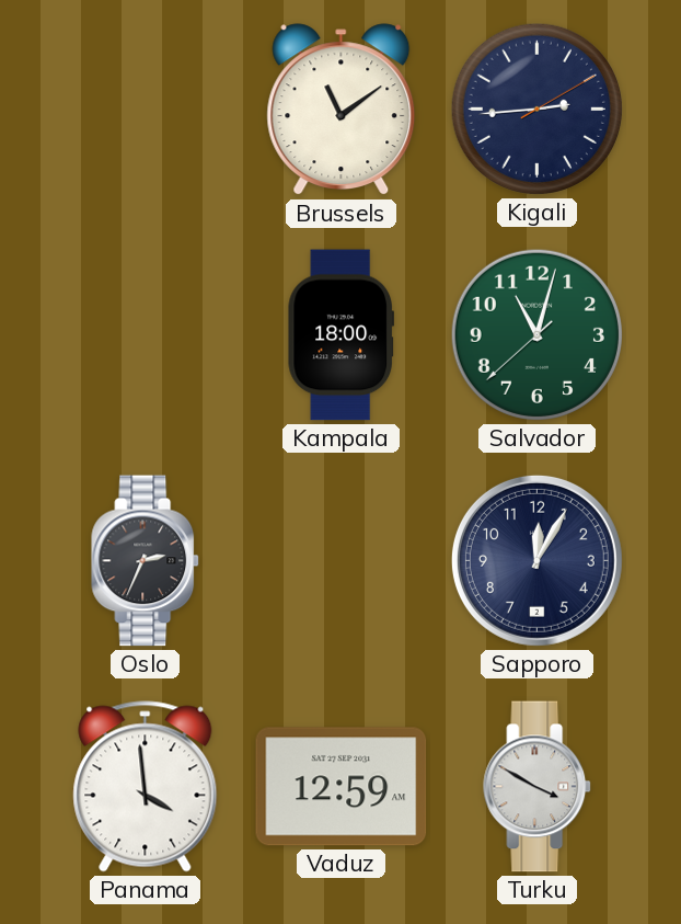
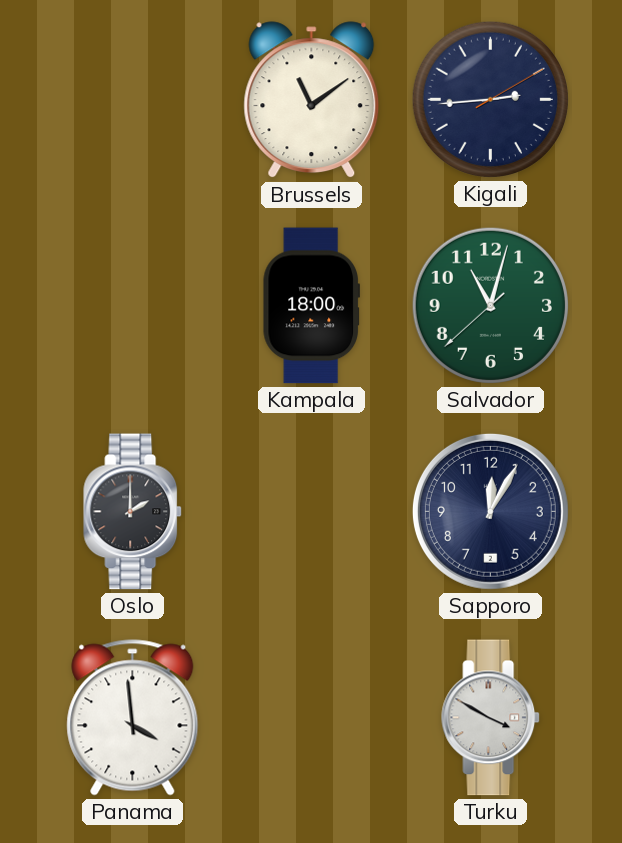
Oslo: 2:34 -> 2:00 (133, 512)
Vaduz: 12:59 -> none (342, 787)
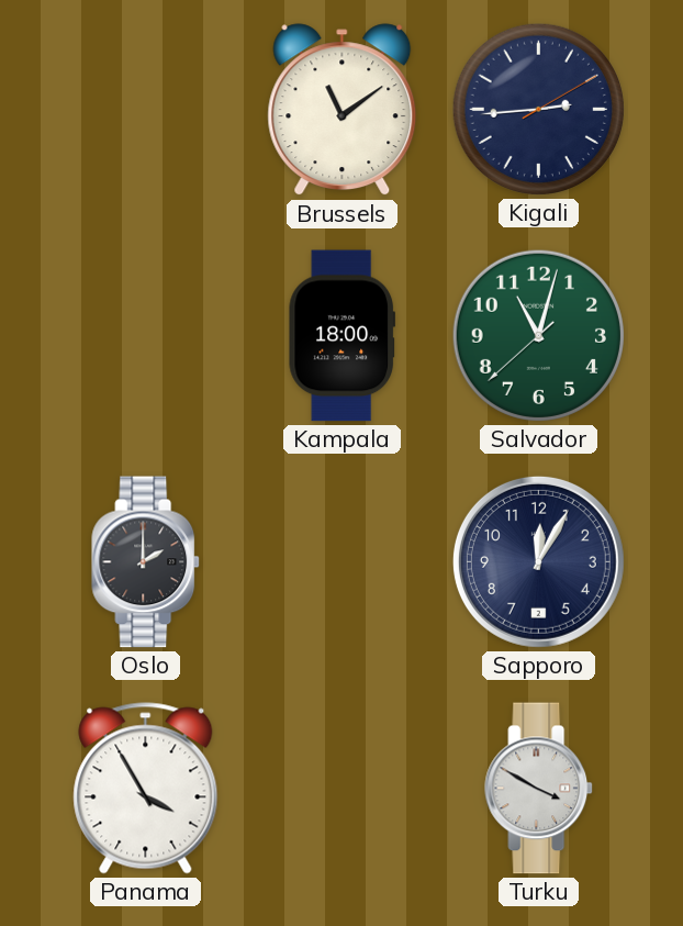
Panama: 3:59 -> 3:55 (146, 789)
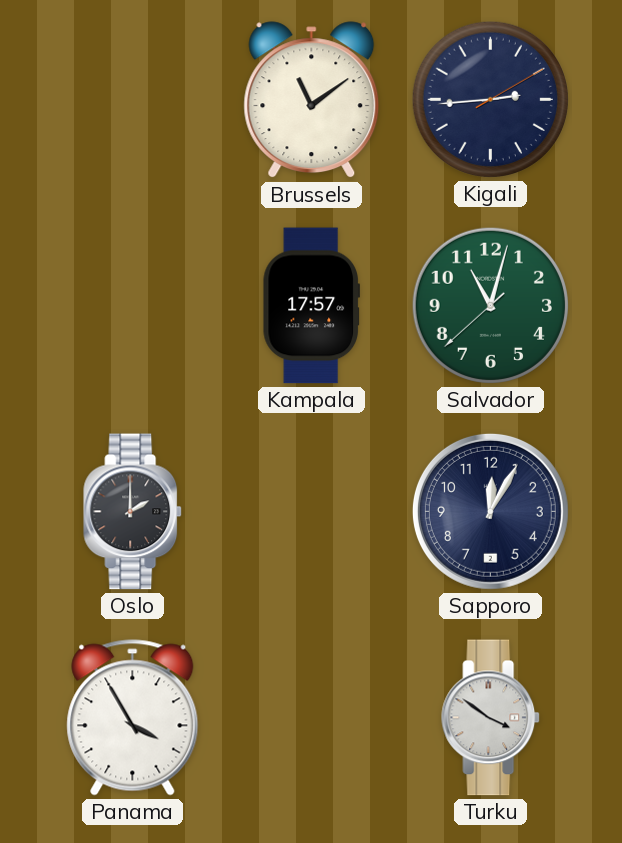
Kampala: 18:00 -> 17:57 (311, 306)
Turku: 3:50 -> 3:51 (491, 718)
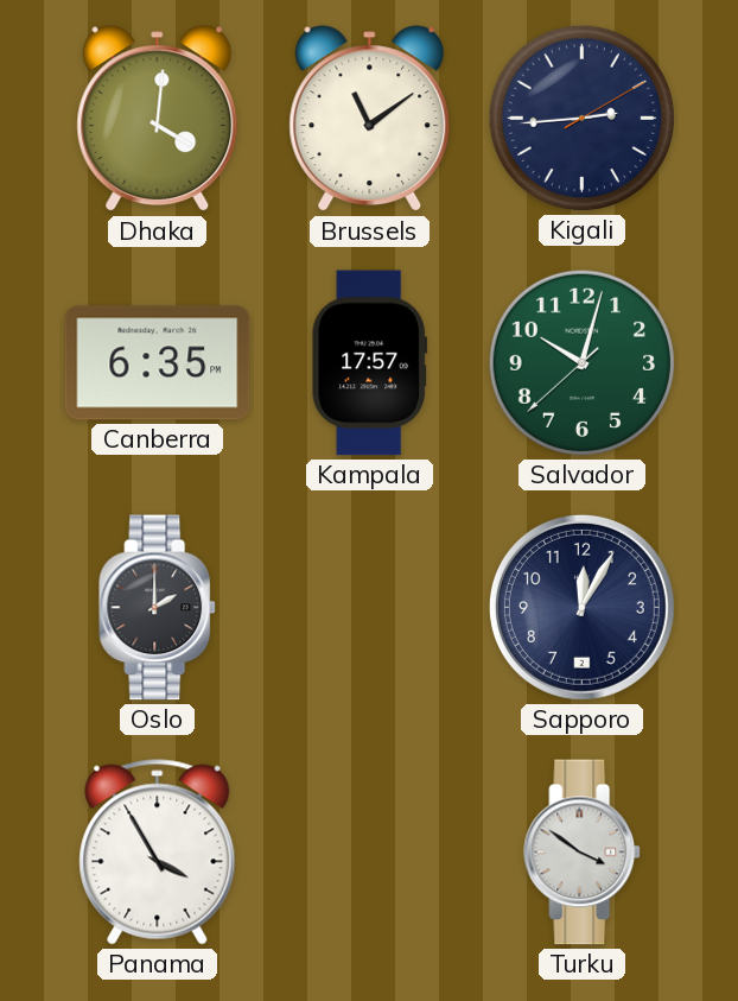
Dhaka: none -> 4:01 (158, 119)
Canberra: none -> 6:35 (158, 363)
Salvador: 11:02 -> 10:02 (581, 362)
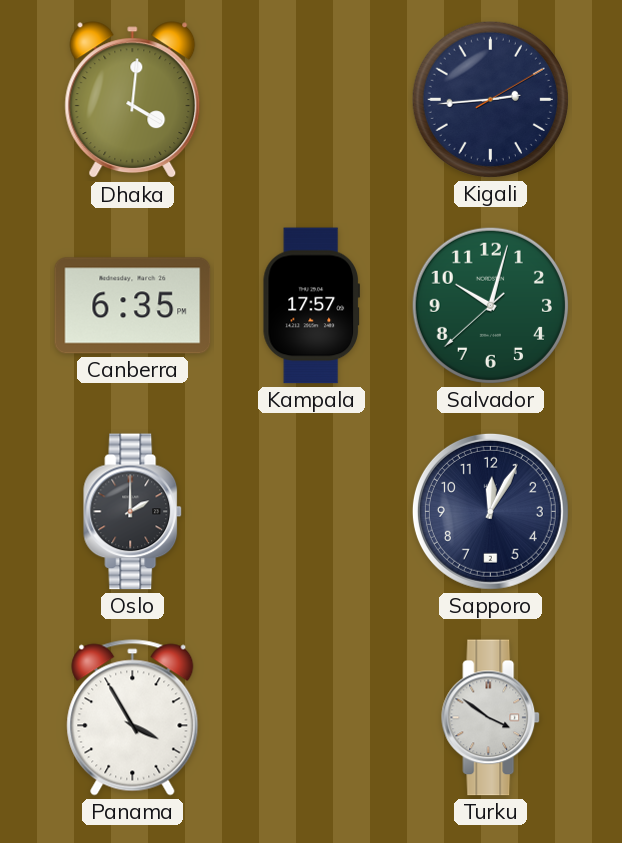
Brussels: 11:09 -> none (370, 119)
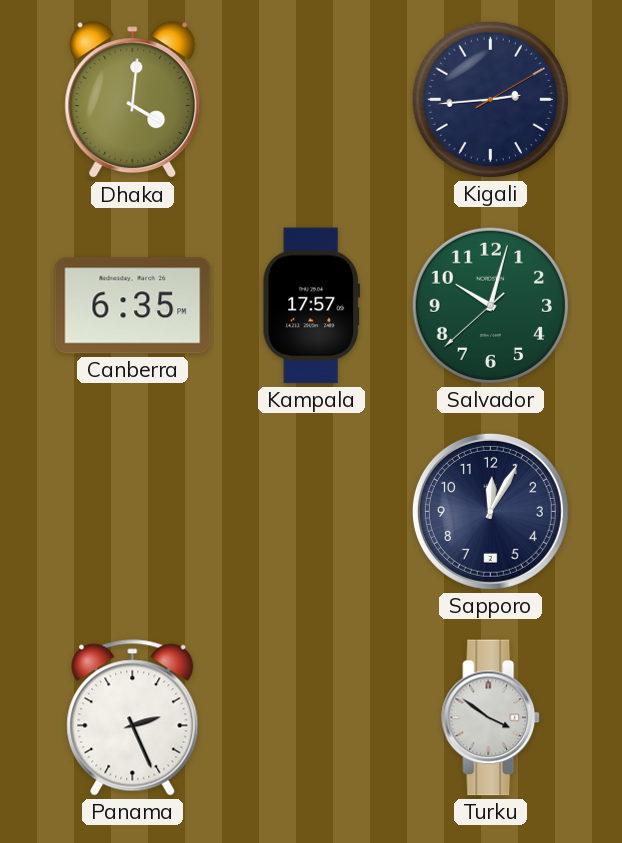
Oslo: 2:00 -> none (133, 512)
Panama: 3:55 -> 2:26 (133, 718)
